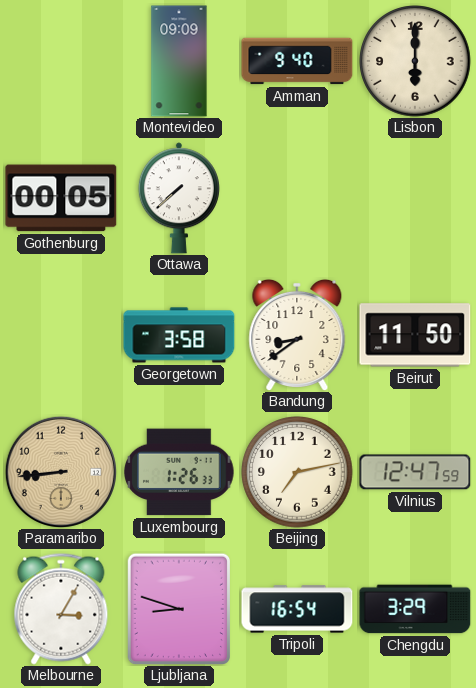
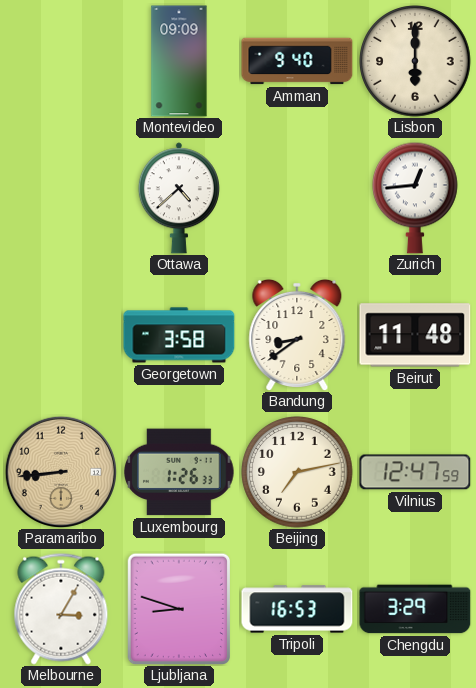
Gothenburg: 00:05 -> none (61, 198)
Ottawa: 7:38 -> 4:38 (179, 198)
Zurich: none -> 12:44 (416, 198)
Beirut: 11:50 -> 11:48 (415, 335)
Tripoli: 16:54 -> 16:53 (297, 609)
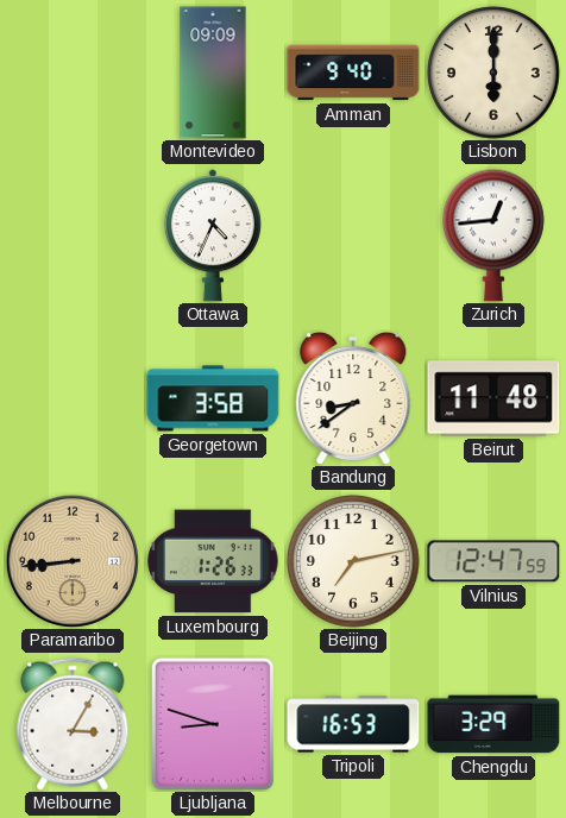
Ottawa: 4:38 -> 4:34 (213, 235)
